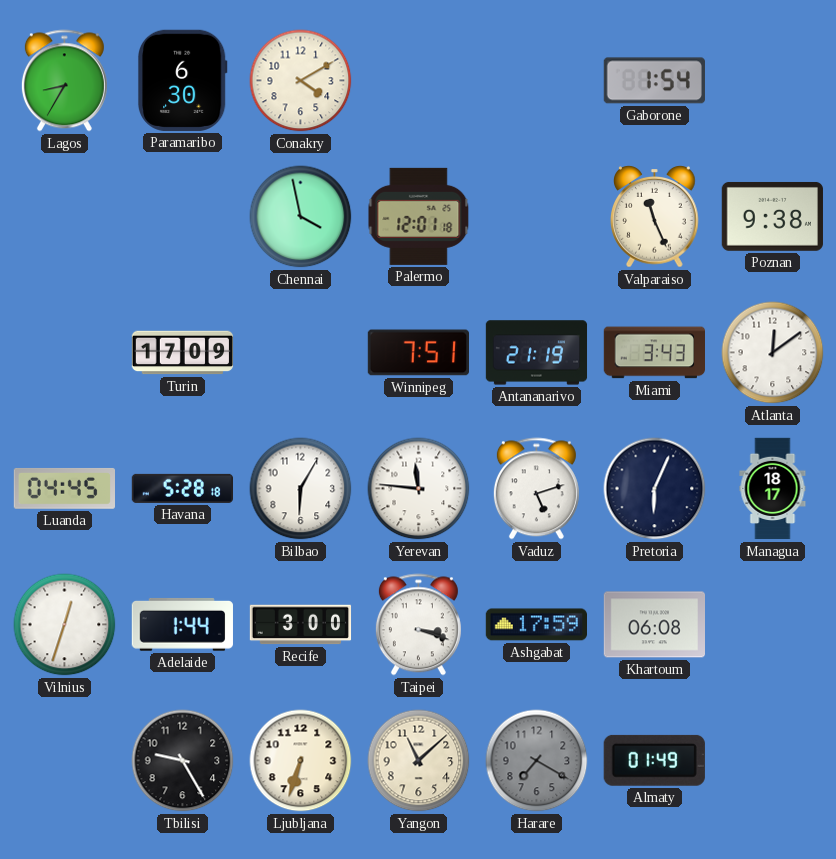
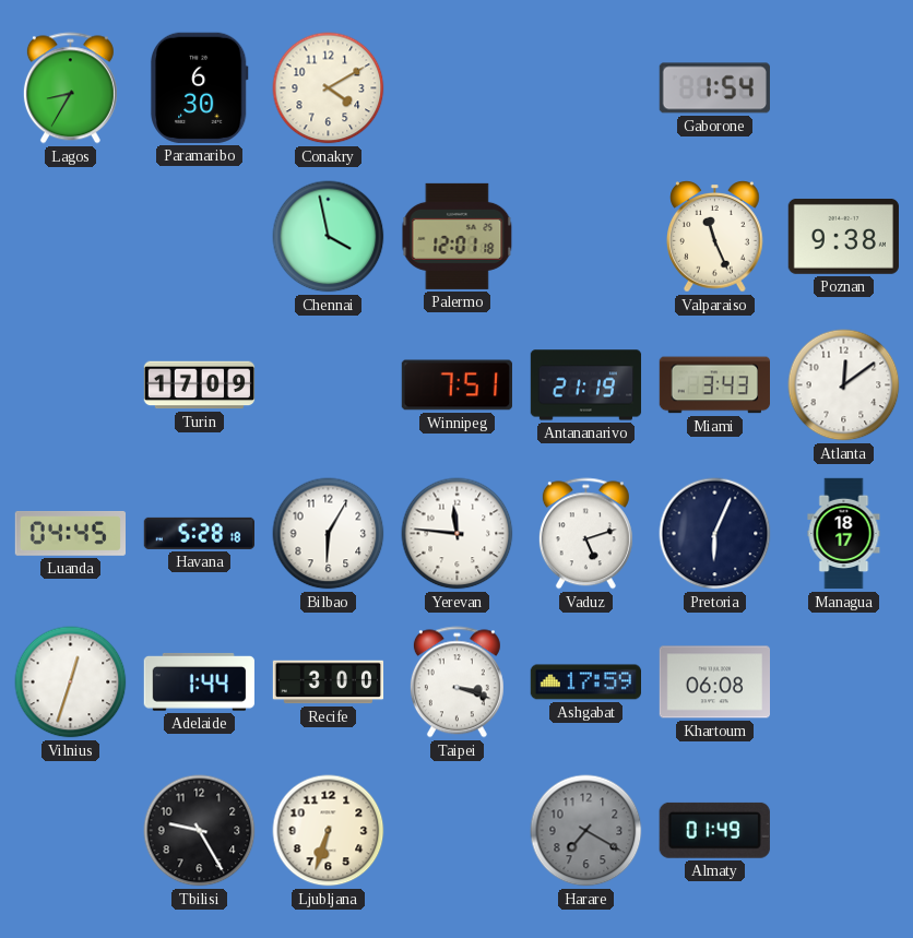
Yangon: 11:08 -> none (419, 761)
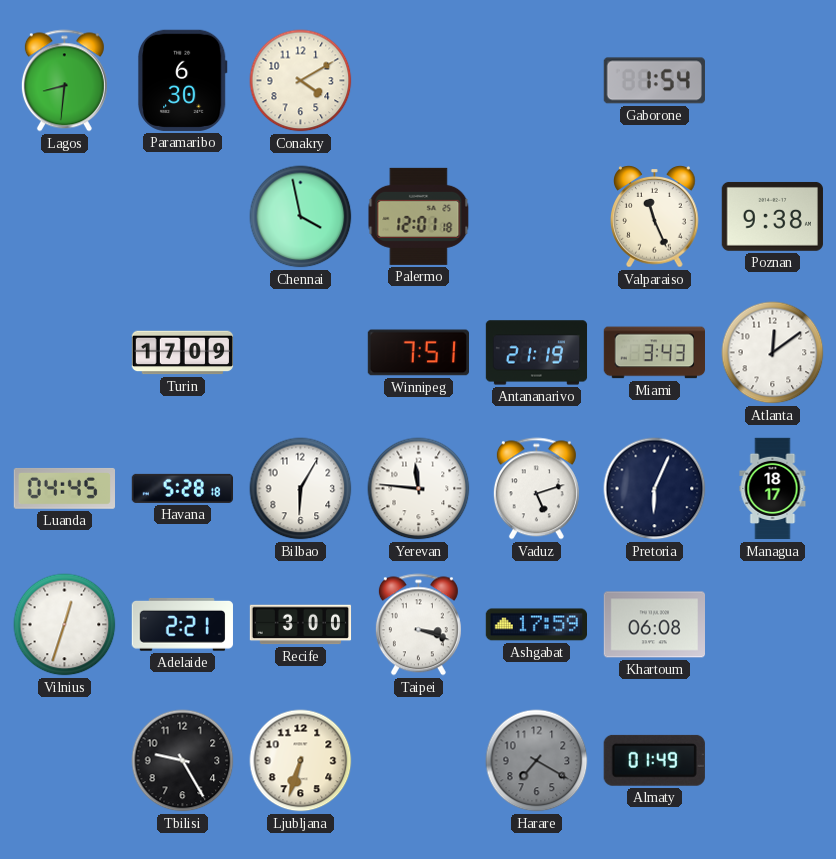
Lagos: 8:35 -> 8:31 (64, 81)
Adelaide: 1:44 -> 2:21 (182, 624)
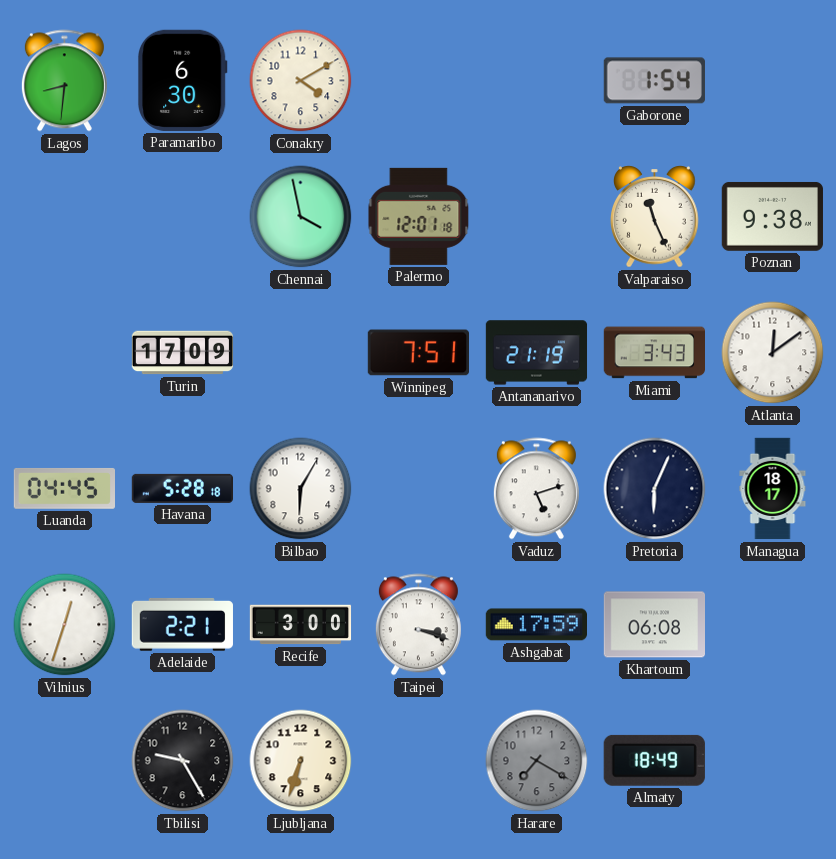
Yerevan: 11:46 -> none (419, 489)
Almaty: 01:49 -> 18:49 (654, 760)
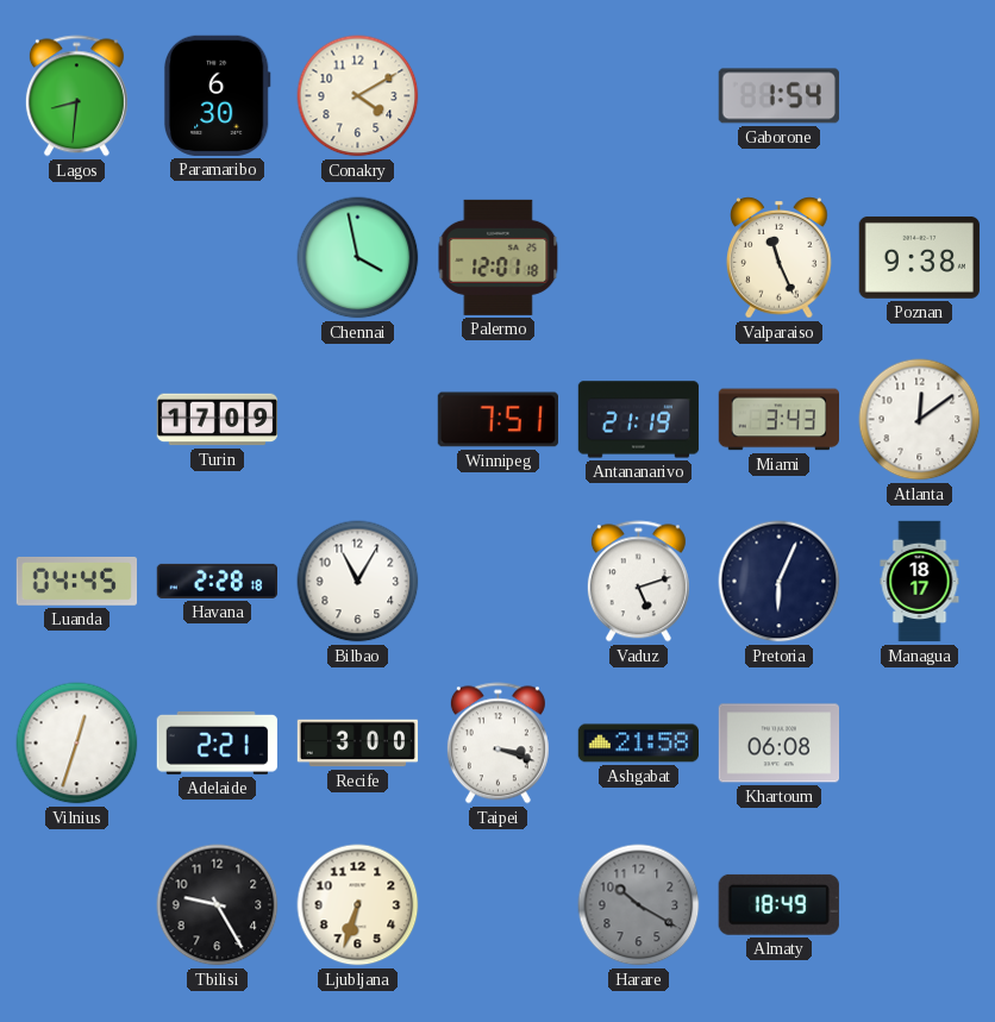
Havana: 5:28 -> 2:28 (217, 581)
Bilbao: 6:05 -> 11:05 (358, 582)
Ashgabat: 17:59 -> 21:58 (638, 744)
Harare: 7:20 -> 10:20 (639, 905)
